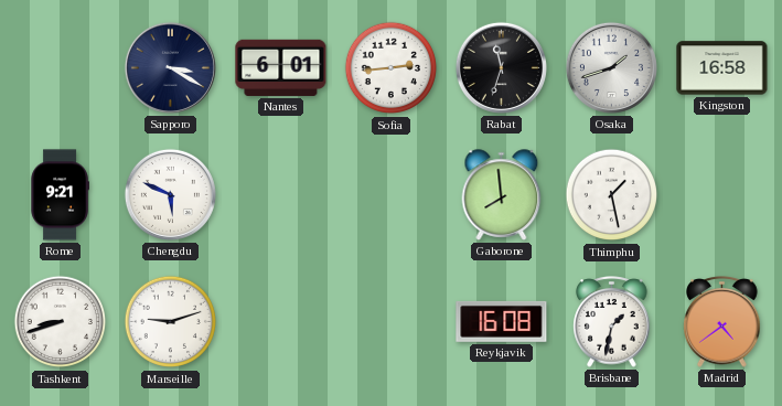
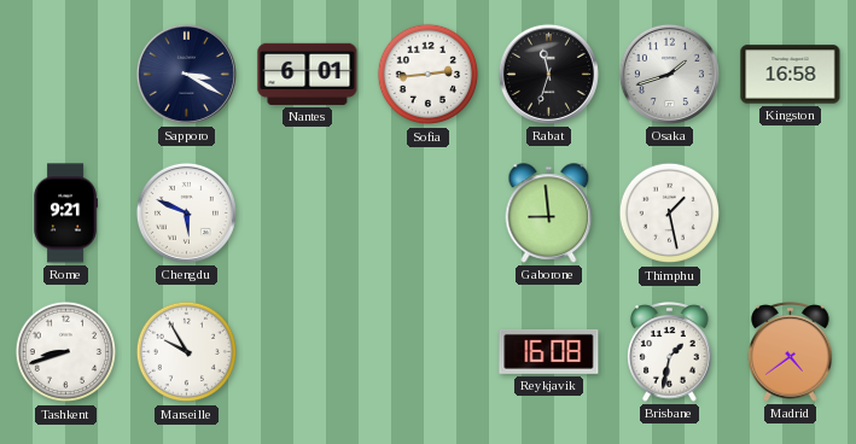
Gaborone: 7:59 -> 8:59 (549, 214)
Marseille: 9:12 -> 9:55 (187, 352)
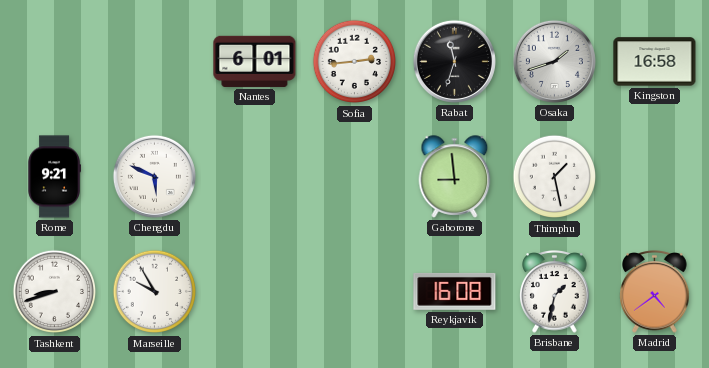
Sapporo: 3:20 -> none (186, 74)
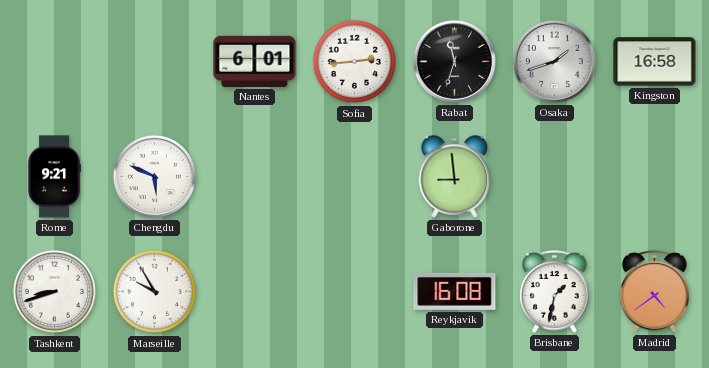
Thimphu: 1:28 -> none (555, 177)
